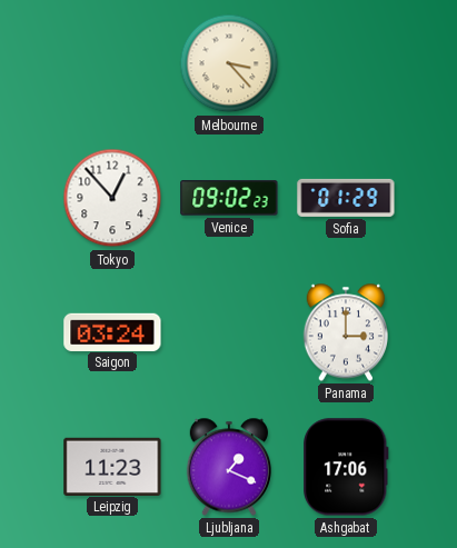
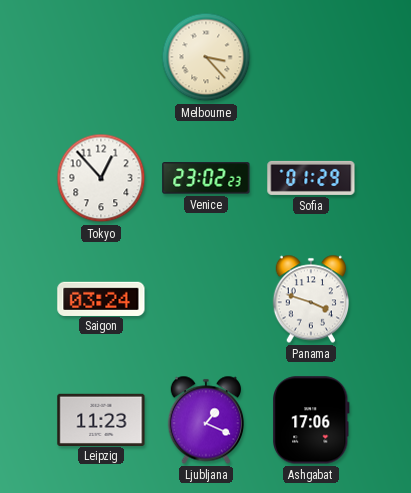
Venice: 09:02 -> 23:02 (206, 178)
Panama: 3:00 -> 3:48 (310, 299)
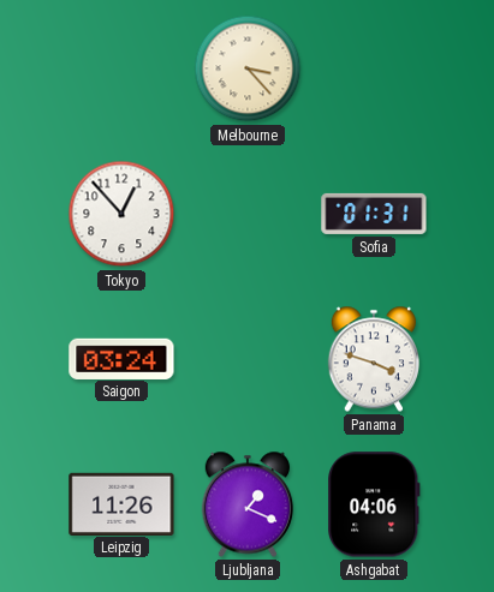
Venice: 23:02 -> none (206, 178)
Sofia: 01:29 -> 01:31 (374, 214)
Leipzig: 11:23 -> 11:26 (121, 503)
Ashgabat: 17:06 -> 04:06 (374, 504)
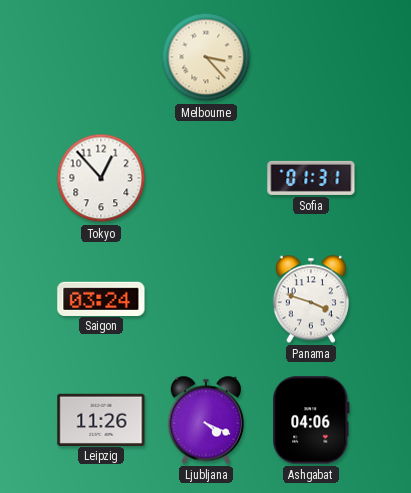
Ljubljana: 1:19 -> 4:19 (205, 420)
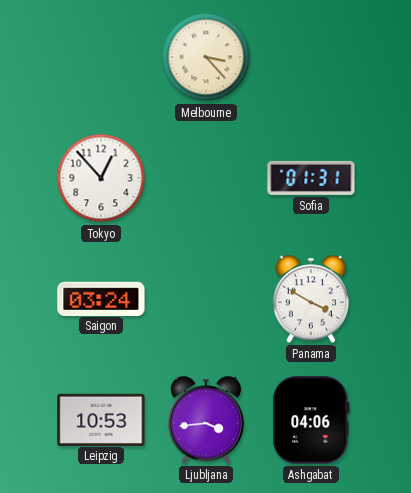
Panama: 3:48 -> 3:50 (310, 299)
Leipzig: 11:26 -> 10:53 (101, 419)
Ljubljana: 4:19 -> 3:44 (205, 420)
